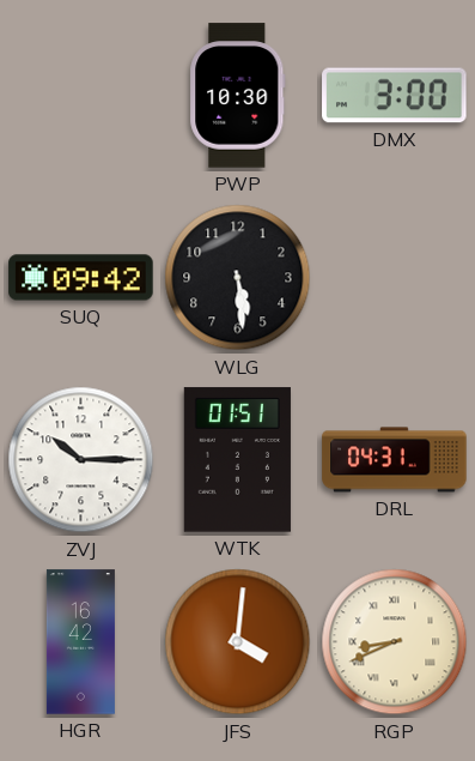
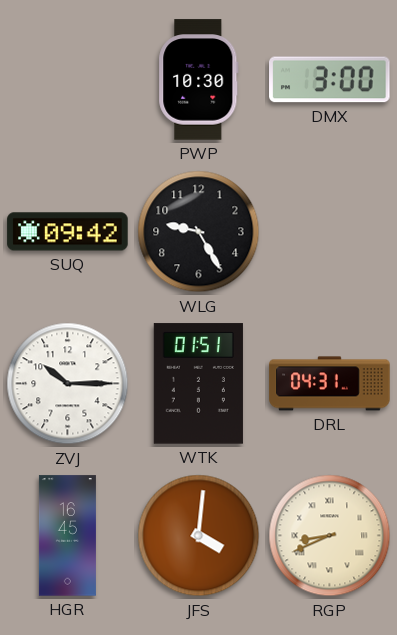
WLG: 5:29 -> 9:25 (199, 232)
HGR: 16:42 -> 16:45 (67, 536)
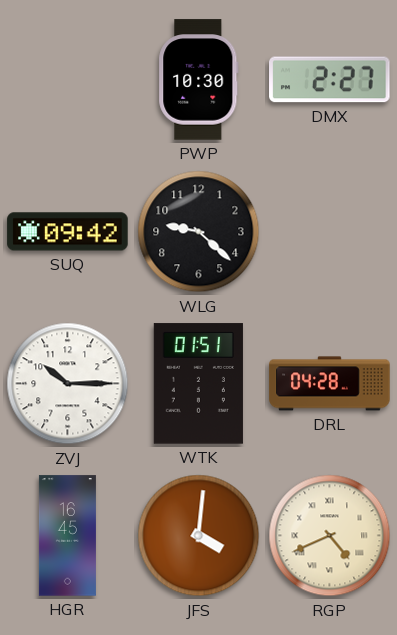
DMX: 3:00 -> 2:27 (330, 80)
WLG: 9:25 -> 9:22 (199, 232)
DRL: 04:31 -> 04:28 (330, 384)
RGP: 8:41 -> 4:41 (330, 536)
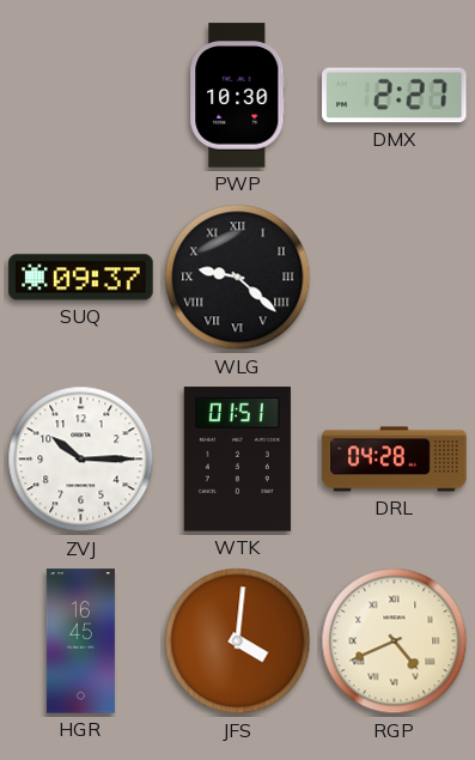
SUQ: 09:42 -> 09:37 (81, 278)
WLG numerals: Arabic -> Roman (238, 278)
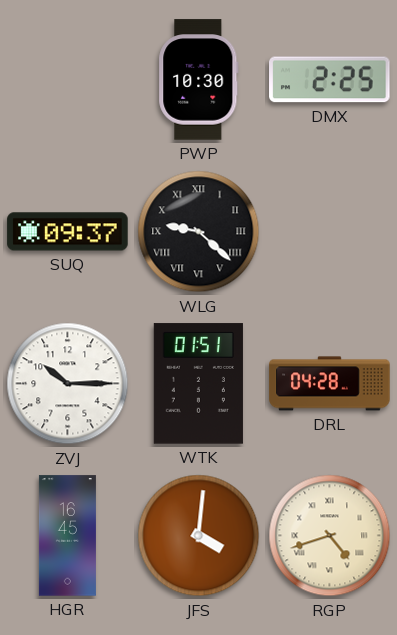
DMX: 2:27 -> 2:25 (330, 80)
RGP: 4:41 -> 4:42 (330, 536)
